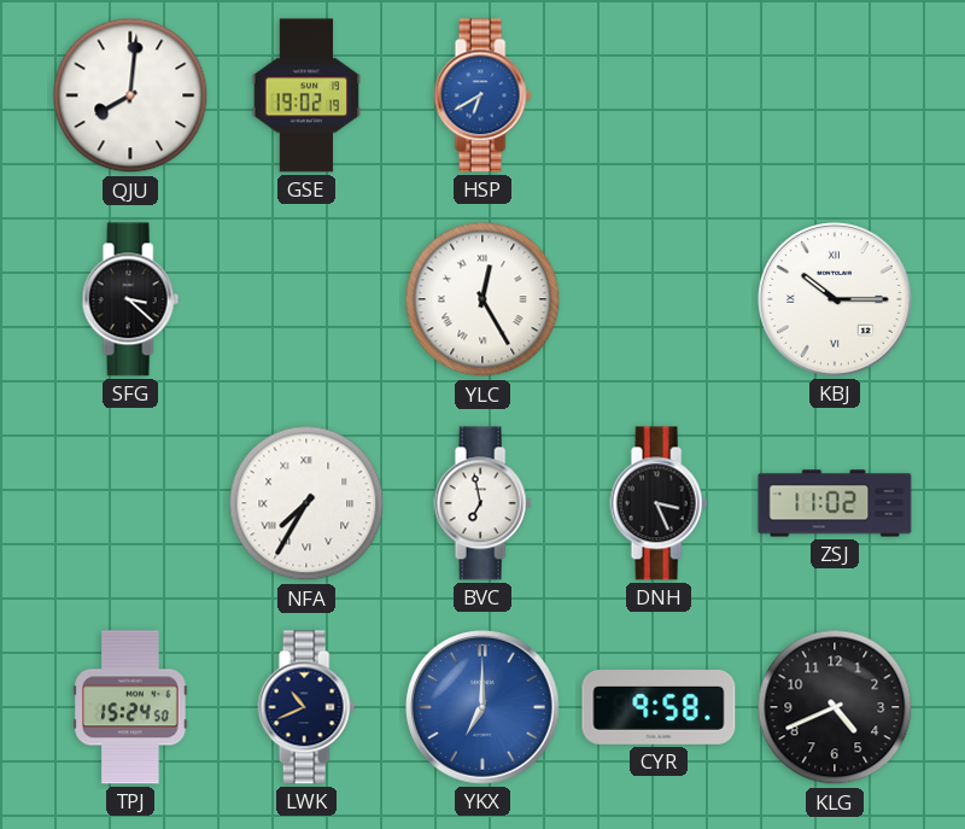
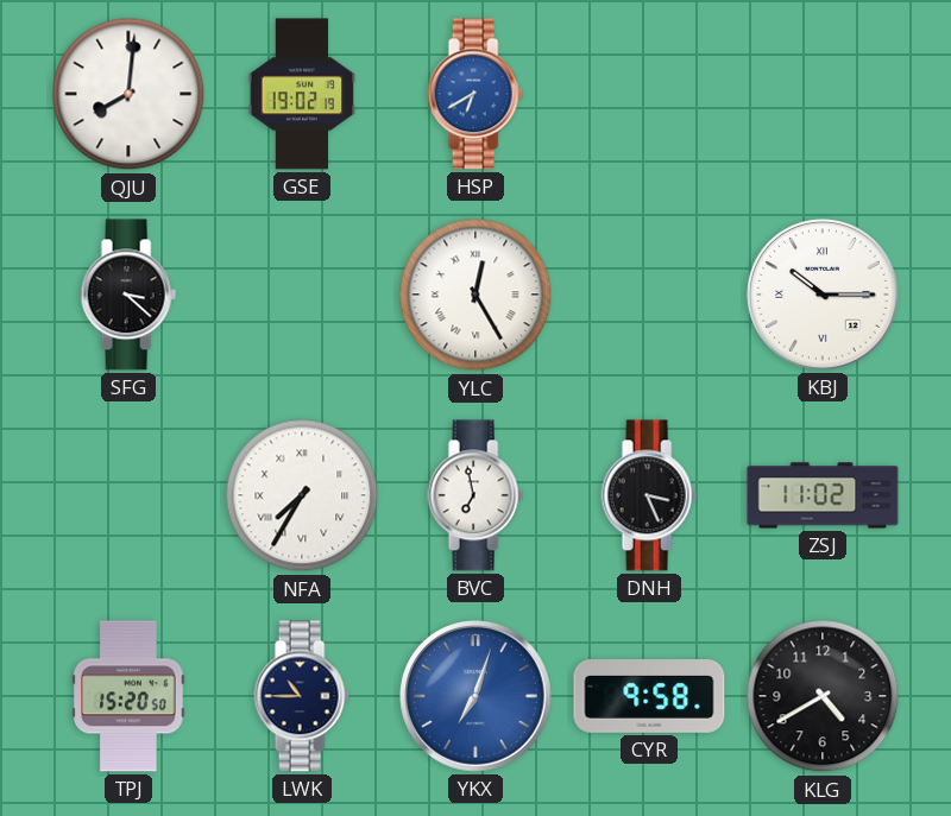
TPJ: 15:24 -> 15:20 (128, 696)
LWK: 10:41 -> 10:45 (302, 696)
YKX: 7:00 -> 7:03 (475, 696)
KLG: 4:41 -> 4:40 (823, 696)
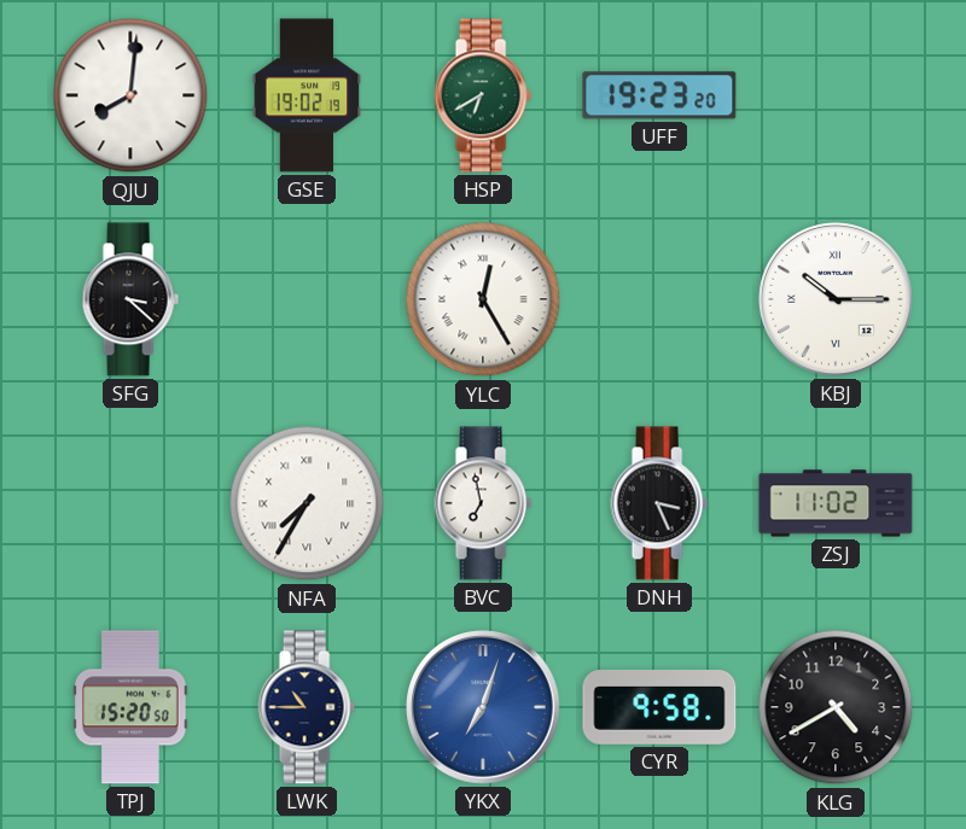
HSP dial: blue -> green (483, 95)
UFF: none -> 19:23 (659, 95)
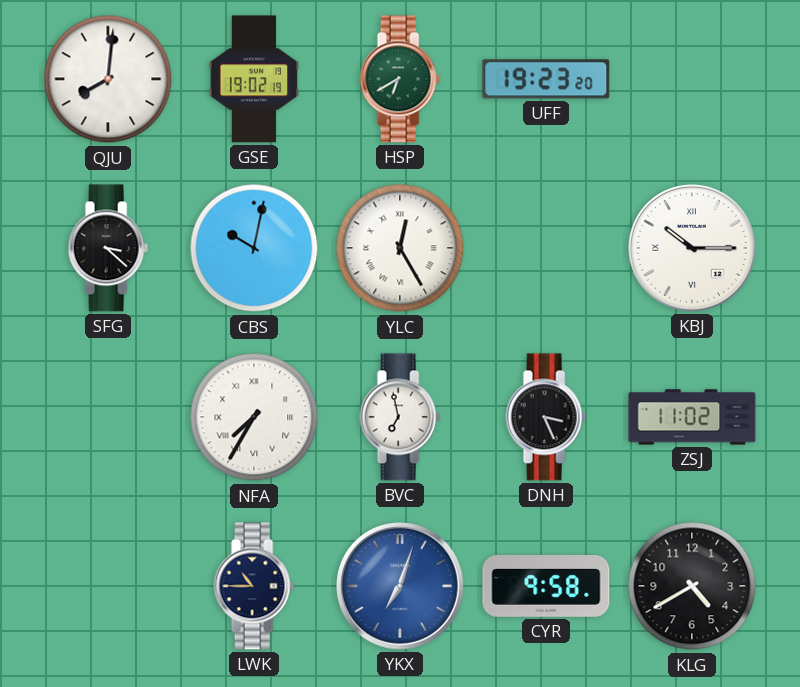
CBS: none -> 10:02 (254, 248)
TPJ: 15:20 -> none (130, 707)
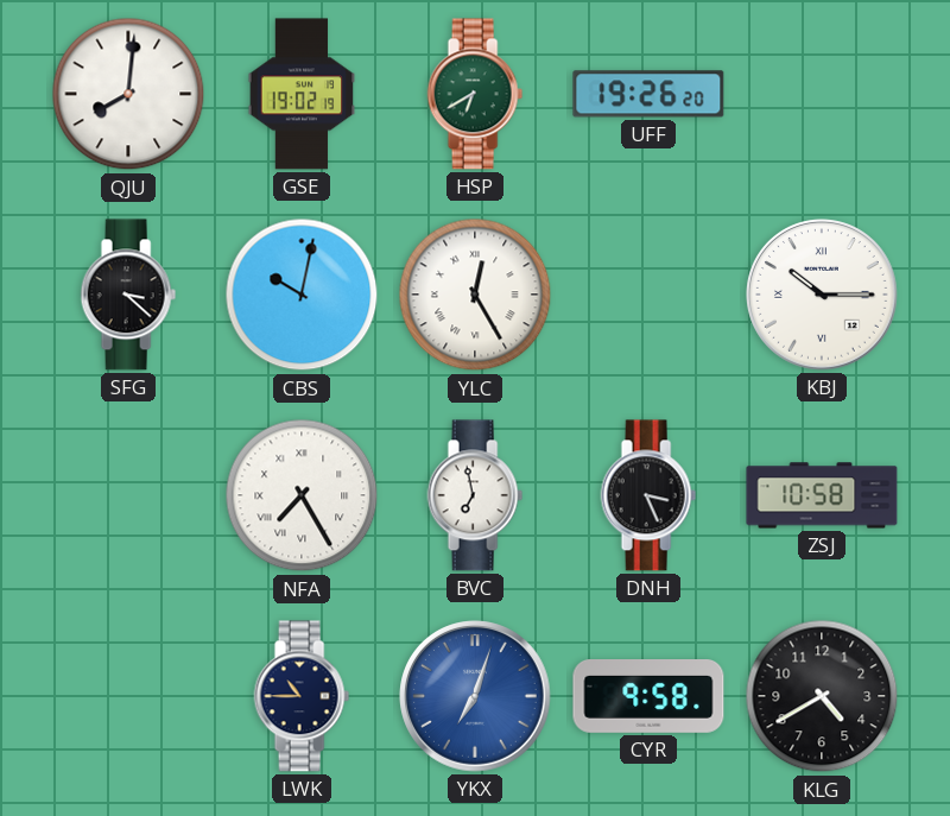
UFF: 19:23 -> 19:26 (648, 94)
NFA: 7:35 -> 7:25 (302, 495)
ZSJ: 11:02 -> 10:58 (822, 495)
